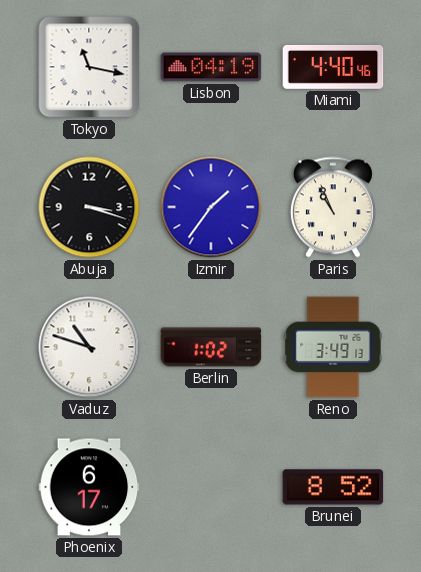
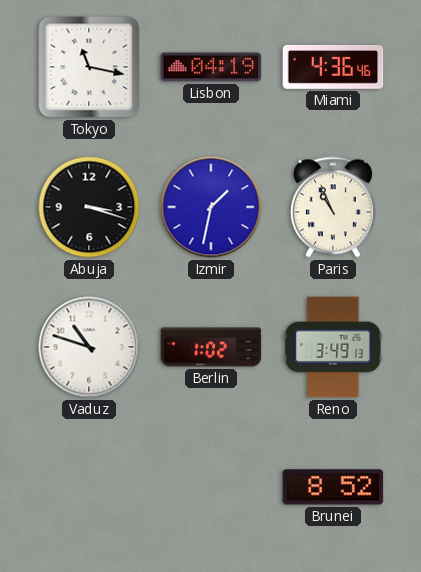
Miami: 4:40 -> 4:36 (333, 67)
Izmir: 1:36 -> 1:32 (211, 207)
Phoenix: 6:17 -> none (89, 487)
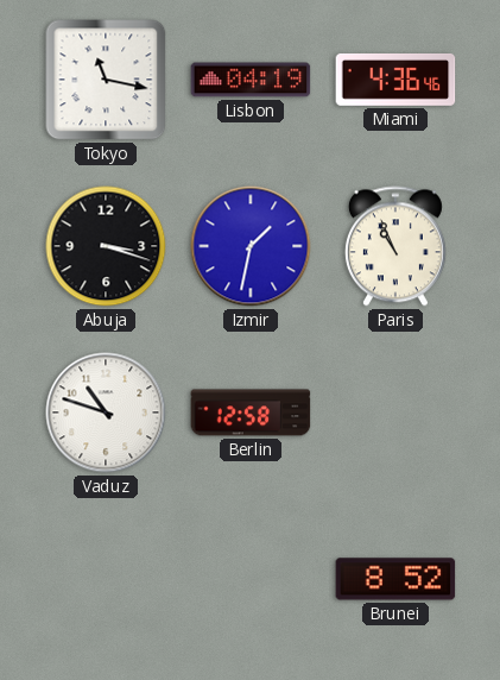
Berlin: 1:02 -> 12:58 (251, 413)
Reno: 3:49 -> none (333, 347)
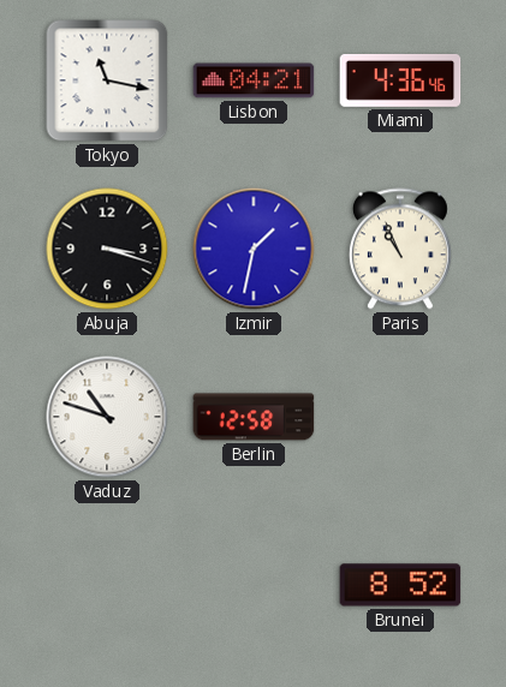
Lisbon: 04:19 -> 04:21 (254, 80)
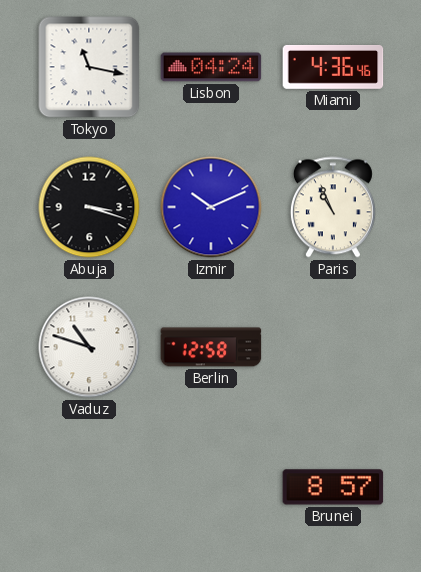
Lisbon: 04:21 -> 04:24 (211, 67)
Izmir: 1:32 -> 10:11 (211, 207)
Brunei: 8:52 -> 8:57 (333, 487)
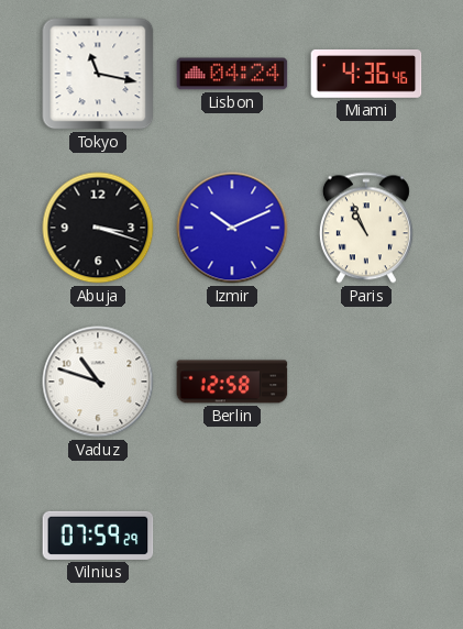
Vilnius: none -> 07:59 (98, 536)
Brunei: 8:57 -> none (333, 487)
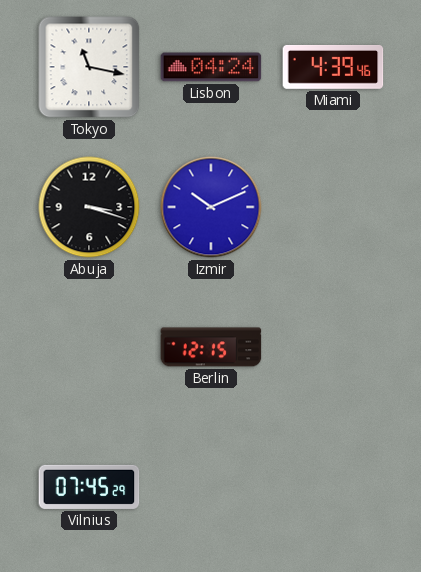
Miami: 4:36 -> 4:39 (333, 67)
Paris: 10:56 -> none (366, 228)
Vaduz: 10:48 -> none (98, 382)
Berlin: 12:58 -> 12:15 (211, 347)
Vilnius: 07:59 -> 07:45 (89, 487)
